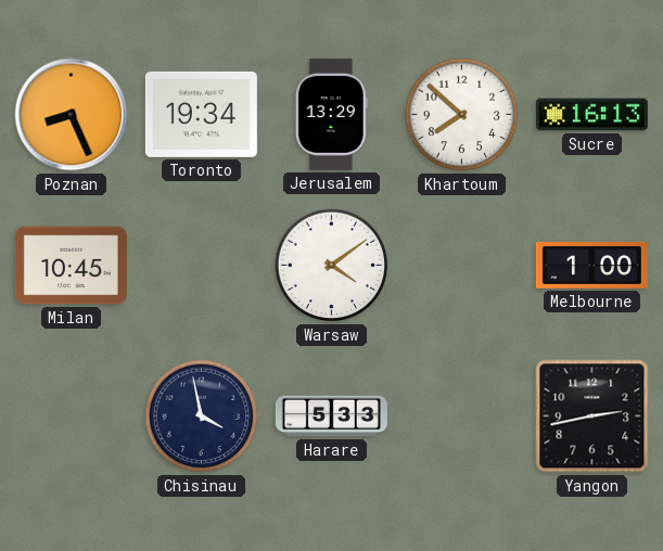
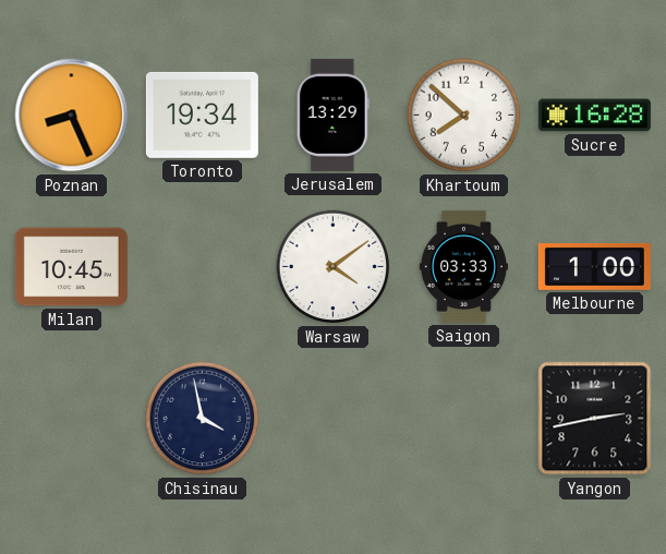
Sucre: 16:13 -> 16:28 (594, 116)
Saigon: none -> 03:33 (463, 266)
Harare: 5:33 -> none (331, 417)
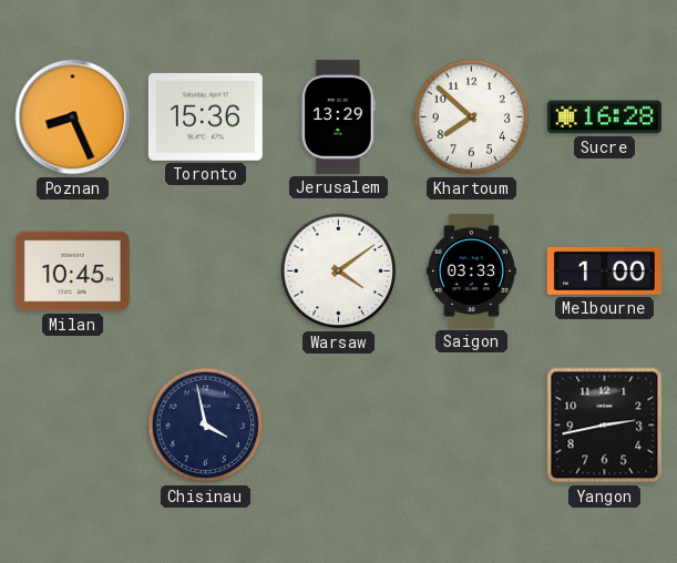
Toronto: 19:34 -> 15:36 (205, 116)
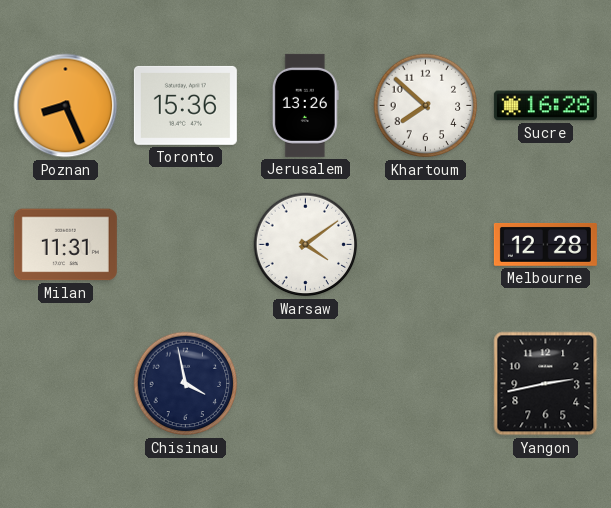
Jerusalem: 13:29 -> 13:26 (305, 105)
Milan: 10:45 -> 11:31 (65, 245)
Saigon: 03:33 -> none (471, 270)
Melbourne: 1:00 -> 12:28 (545, 245)
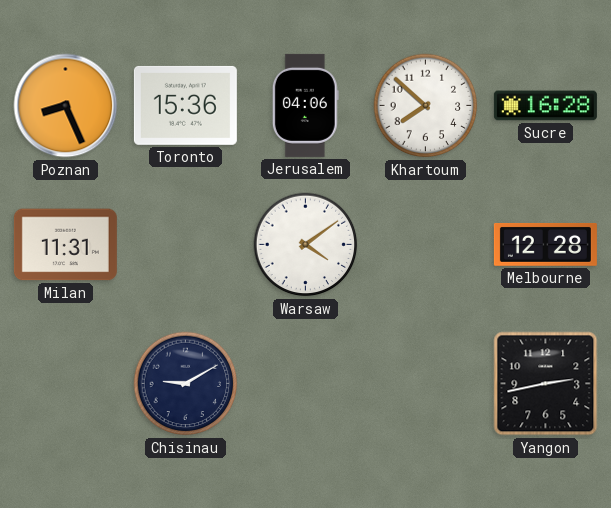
Jerusalem: 13:26 -> 04:06 (305, 105)
Chisinau: 3:58 -> 9:10 (186, 384)
